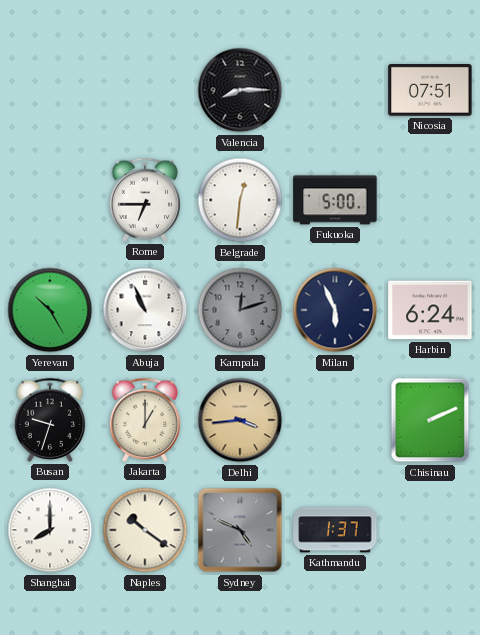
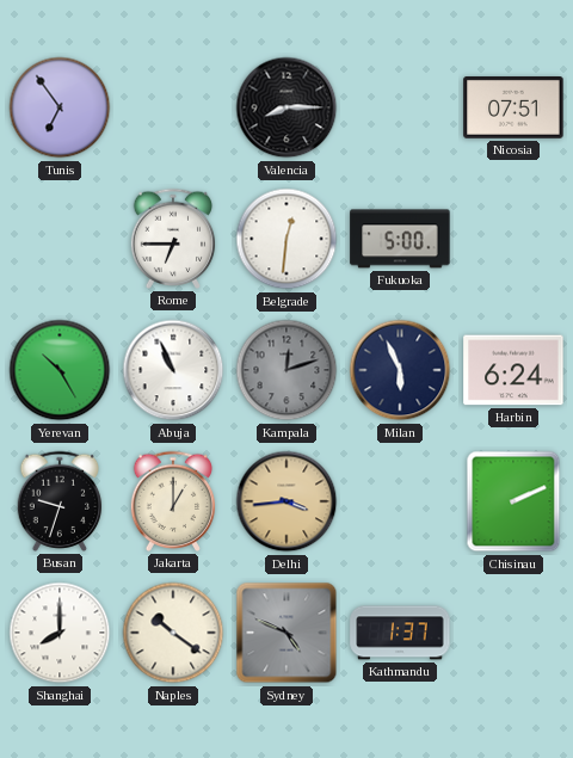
Tunis: none -> 6:54 (60, 107)
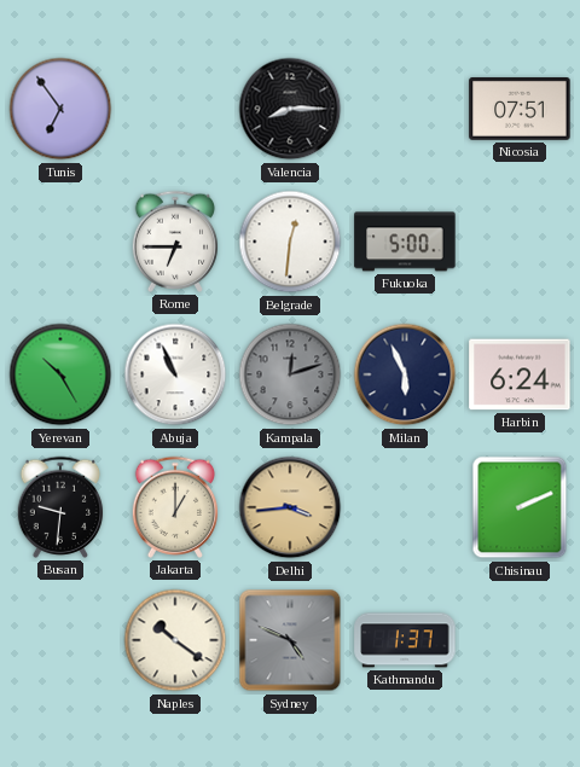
Busan: 9:33 -> 9:31 (60, 507)
Shanghai: 8:00 -> none (60, 633)
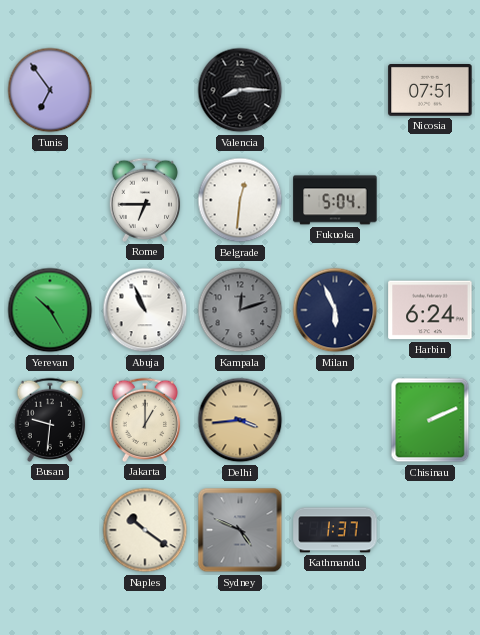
Fukuoka: 5:00 -> 5:04 (335, 200)
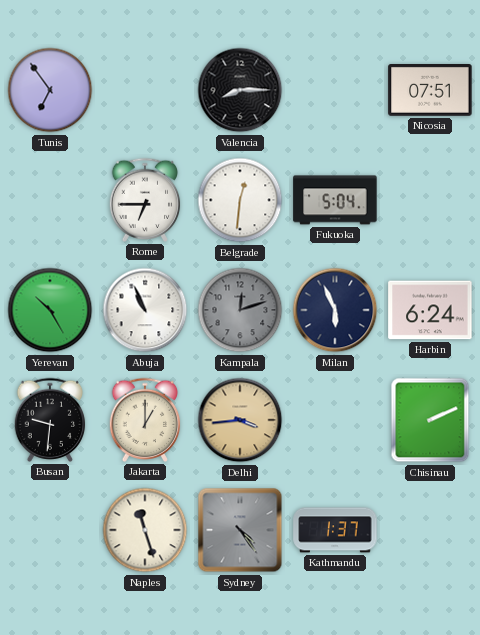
Naples: 10:21 -> 11:27 (145, 530)
Sydney: 4:49 -> 4:24 (240, 530)
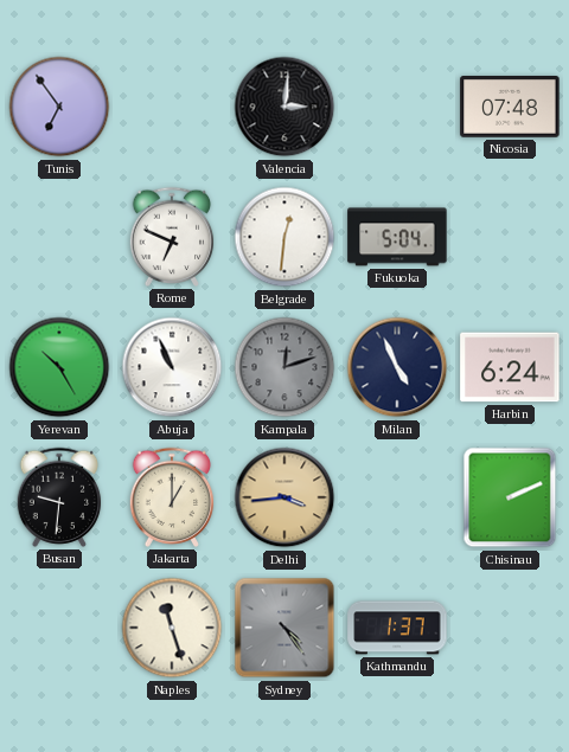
Valencia: 8:15 -> 3:01 (284, 107)
Nicosia: 07:51 -> 07:48 (510, 108)
Rome: 6:45 -> 6:49 (172, 237)
Milan: 5:56 -> 4:56 (397, 367)
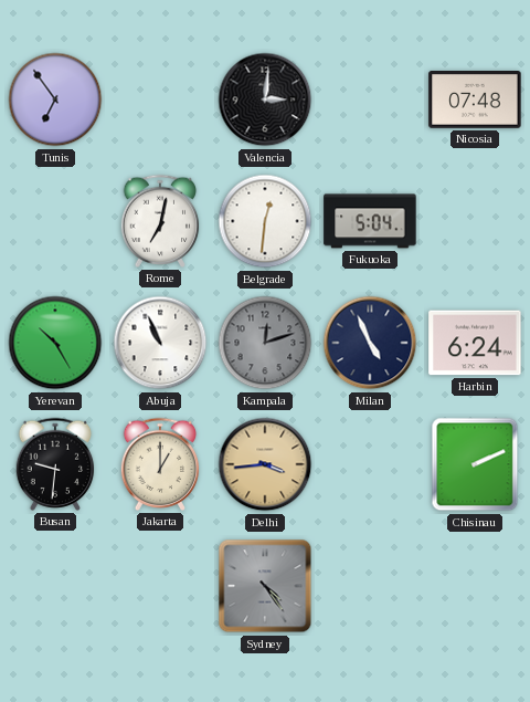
Rome: 6:49 -> 7:02 (160, 221)
Naples: 11:27 -> none (172, 628)
Kathmandu: 1:37 -> none (397, 628)
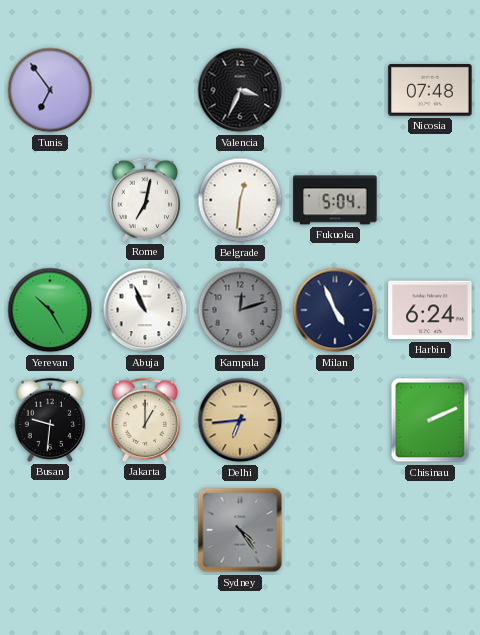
Valencia: 3:01 -> 3:34 (240, 90)
Delhi: 3:44 -> 6:44 (240, 420)
